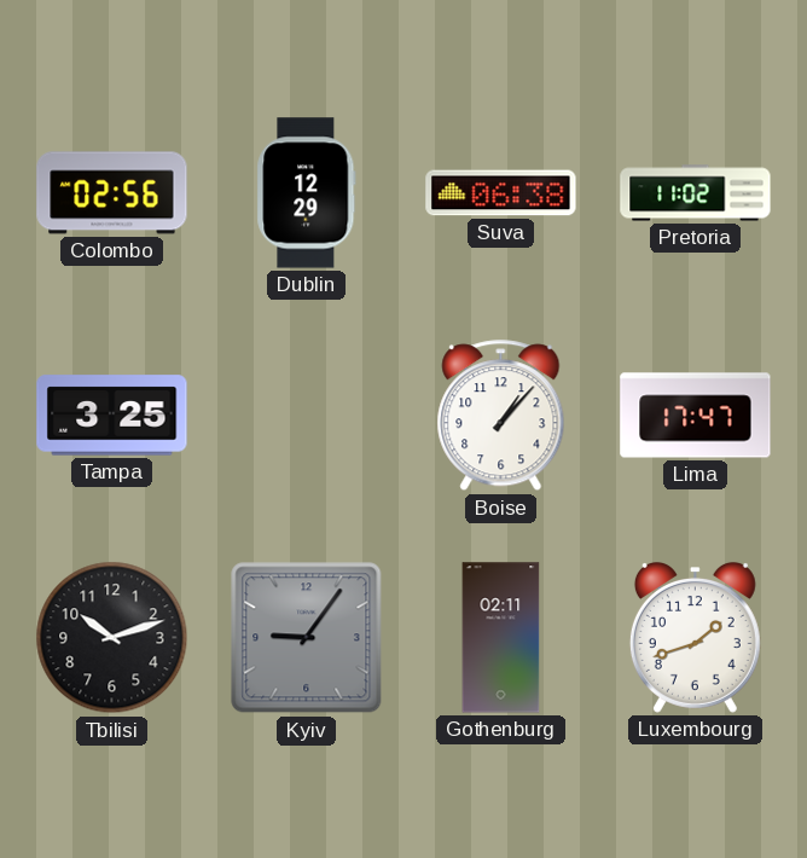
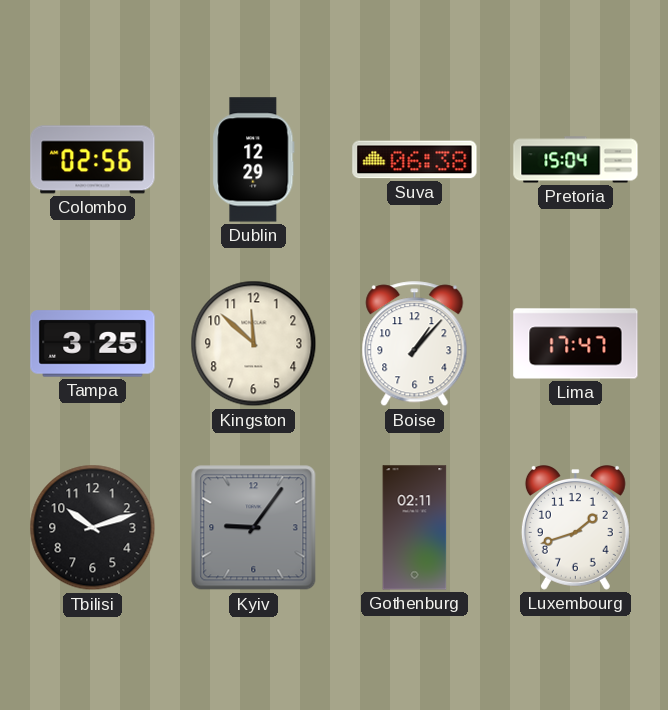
Pretoria: 11:02 -> 15:04 (576, 160)
Kingston: none -> 11:52 (254, 344)
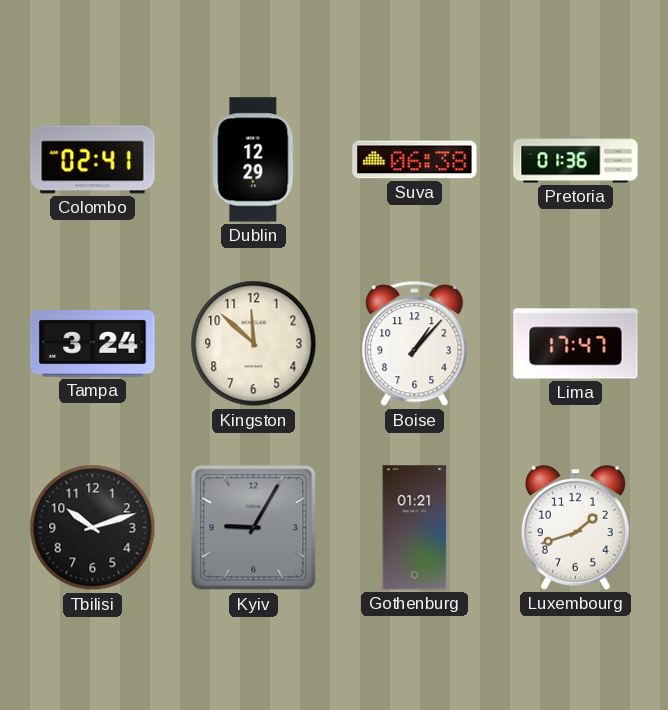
Colombo: 02:56 -> 02:41 (93, 160)
Pretoria: 15:04 -> 01:36 (576, 160)
Tampa: 3:25 -> 3:24 (93, 344)
Kyiv: 9:06 -> 9:05 (254, 528)
Gothenburg: 02:11 -> 01:21 (415, 528)
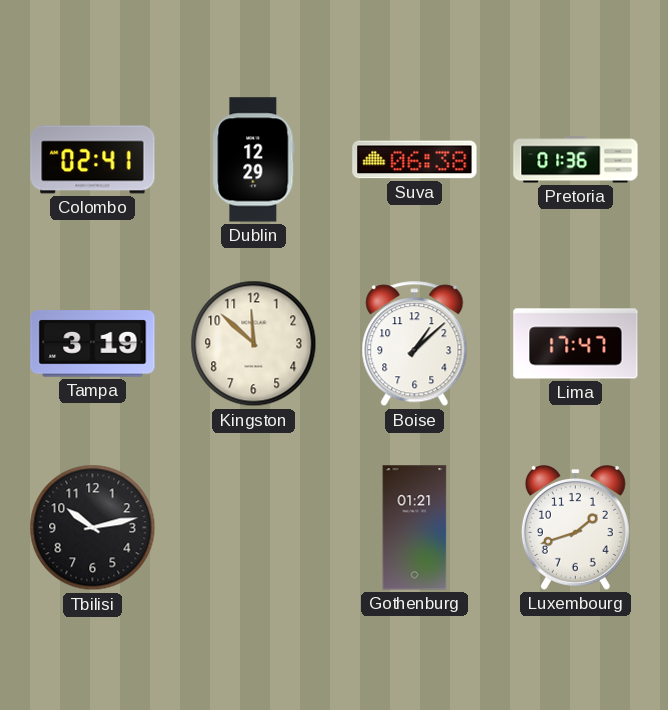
Tampa: 3:24 -> 3:19 (93, 344)
Boise: 1:07 -> 1:08 (415, 344)
Tbilisi: 10:12 -> 10:13 (93, 528)
Kyiv: 9:05 -> none (254, 528)
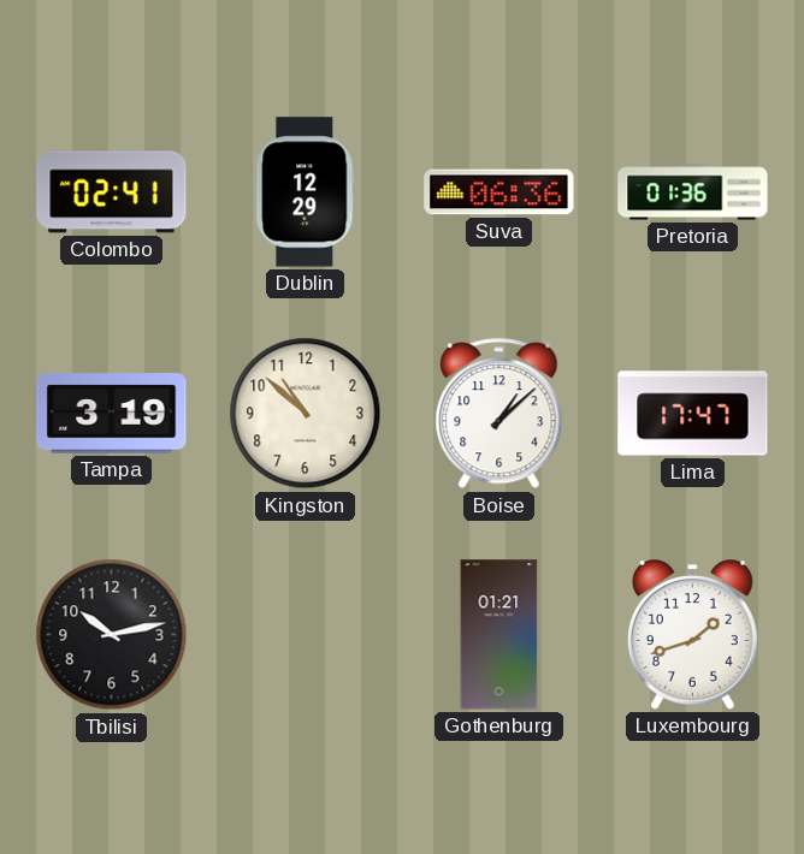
Suva: 06:38 -> 06:36 (499, 192)
Kingston: 11:52 -> 10:52 (306, 414)
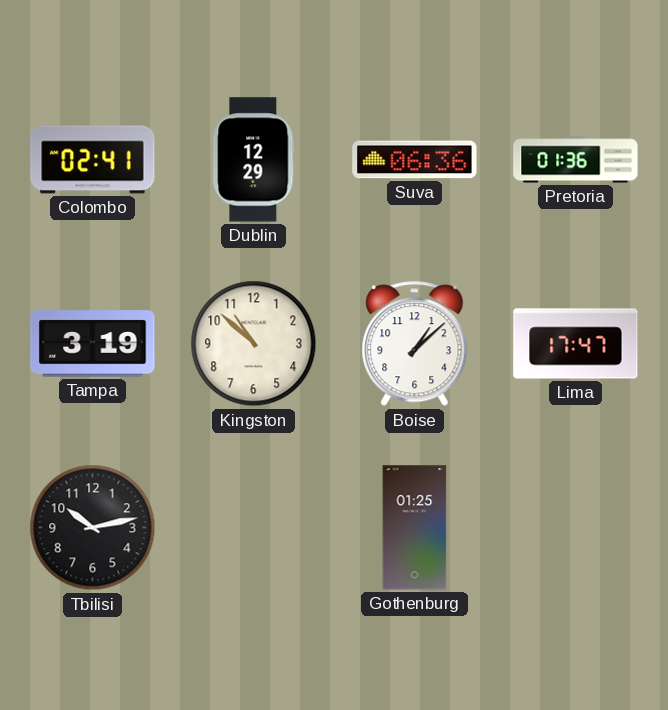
Gothenburg: 01:21 -> 01:25 (415, 528)
Luxembourg: 1:42 -> none (692, 635)
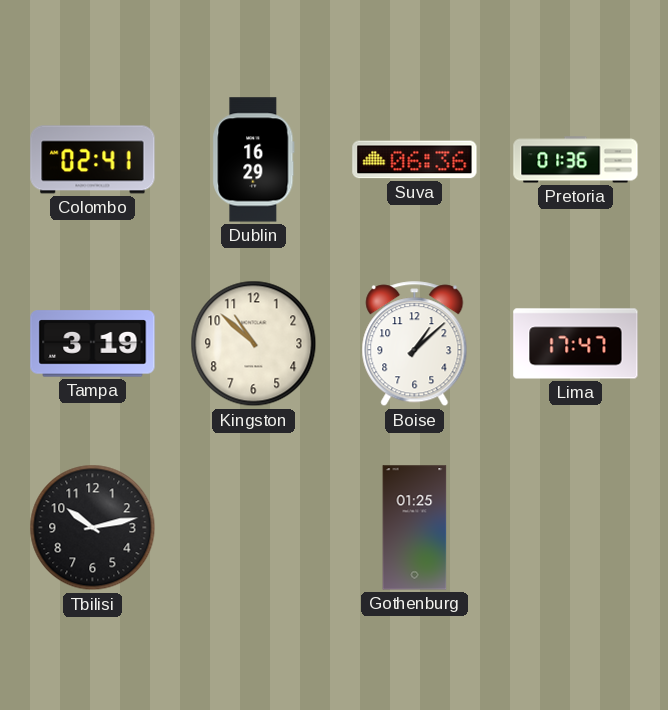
Dublin: 12:29 -> 16:29 (254, 160)
